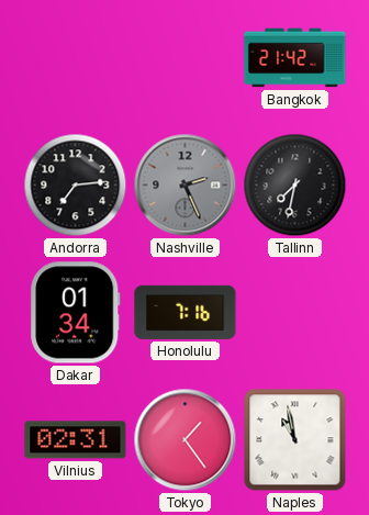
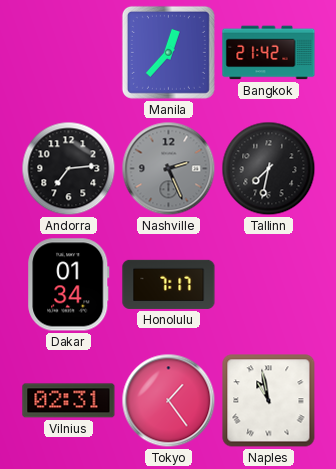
Manila: none -> 12:37 (168, 52)
Honolulu: 7:16 -> 7:17 (169, 284)
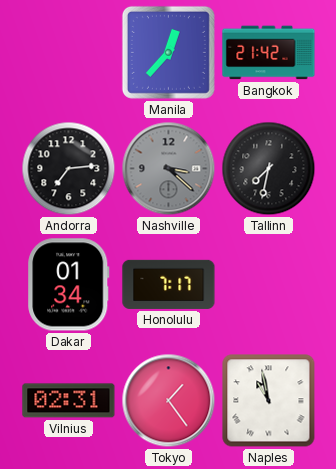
Nashville: 2:26 -> 3:22 (169, 169)
